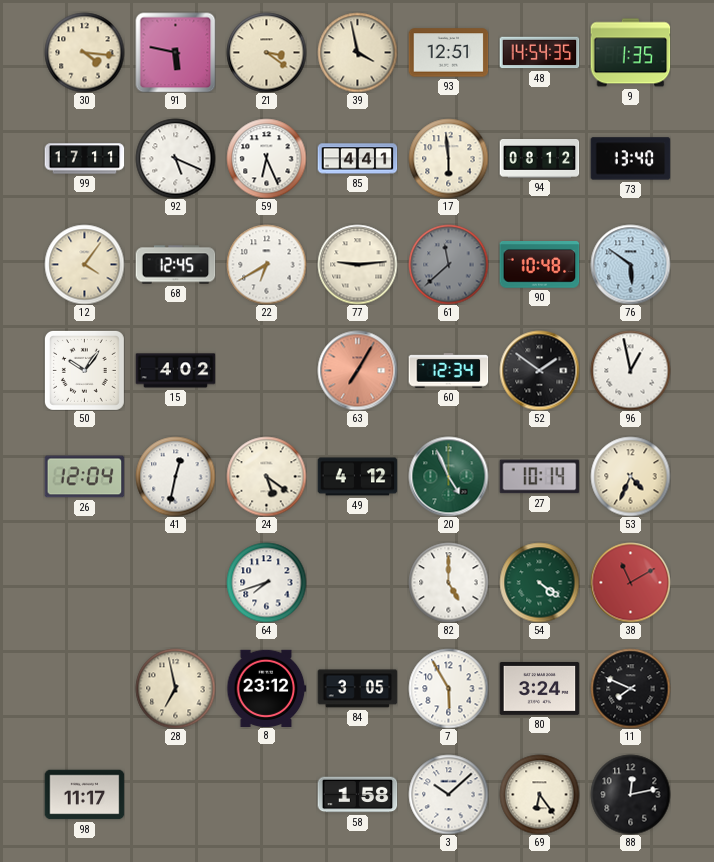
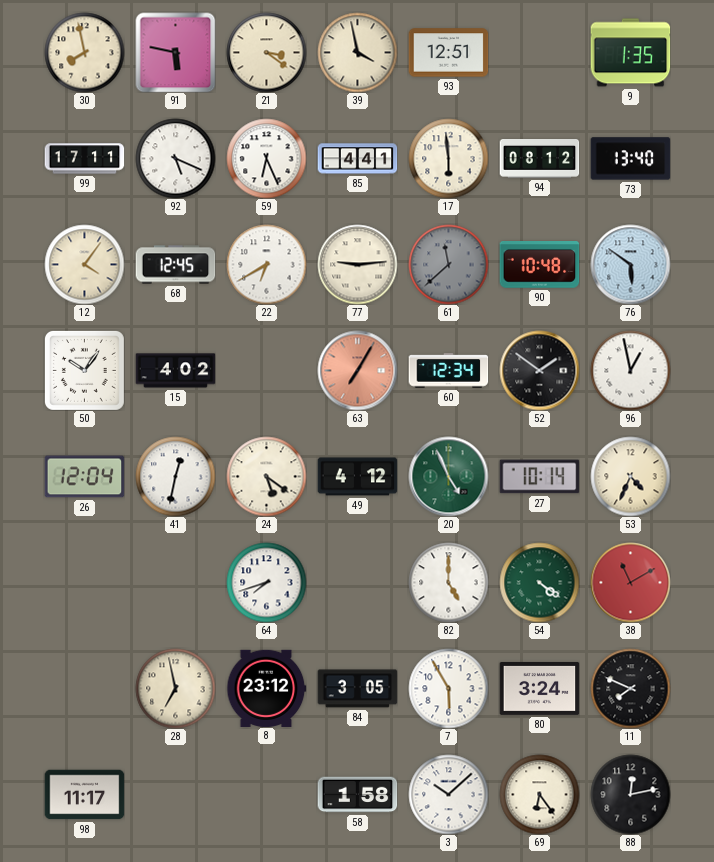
30: 4:16 -> 7:58 (84, 52)
48: 14:54 -> none (539, 53)
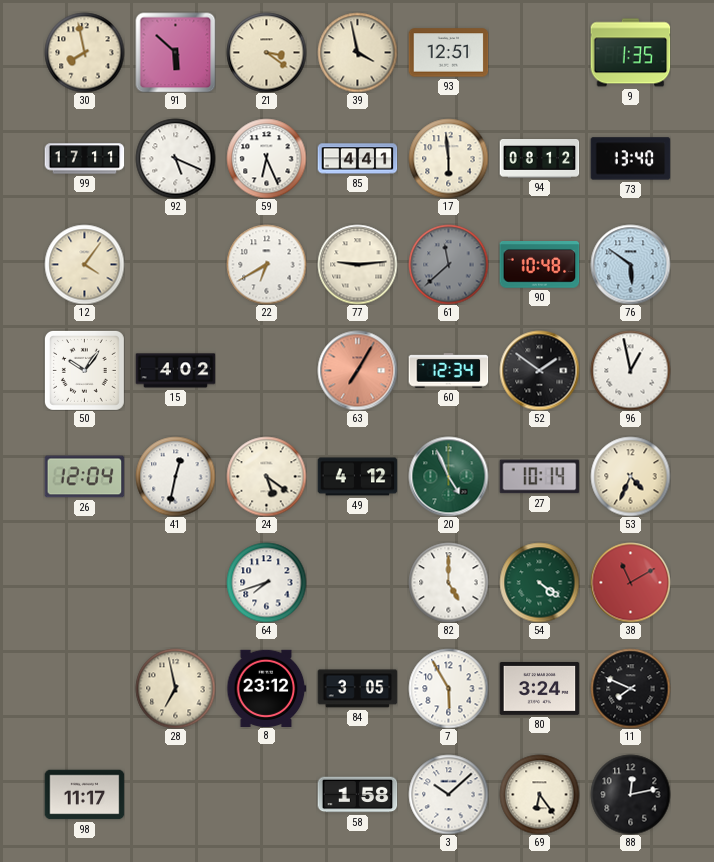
91: 5:47 -> 5:52 (175, 52)
68: 12:45 -> none (175, 265)
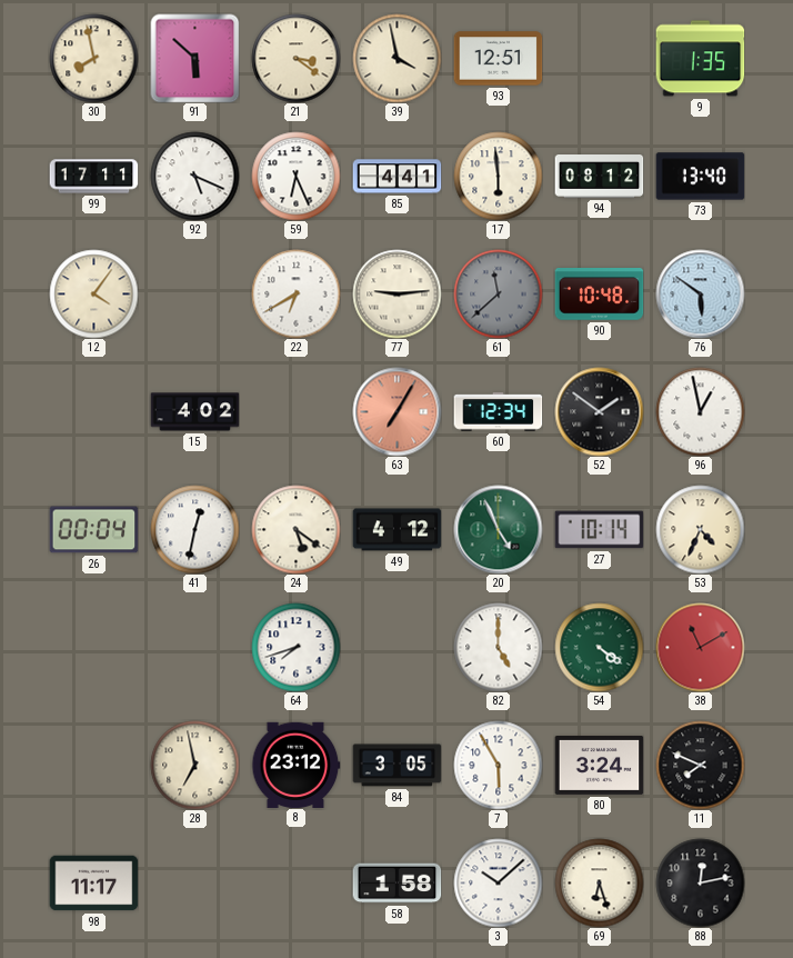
50: 10:06 -> none (84, 370)
26: 12:04 -> 00:04 (93, 530)
69: 6:24 -> 6:27 (599, 882)
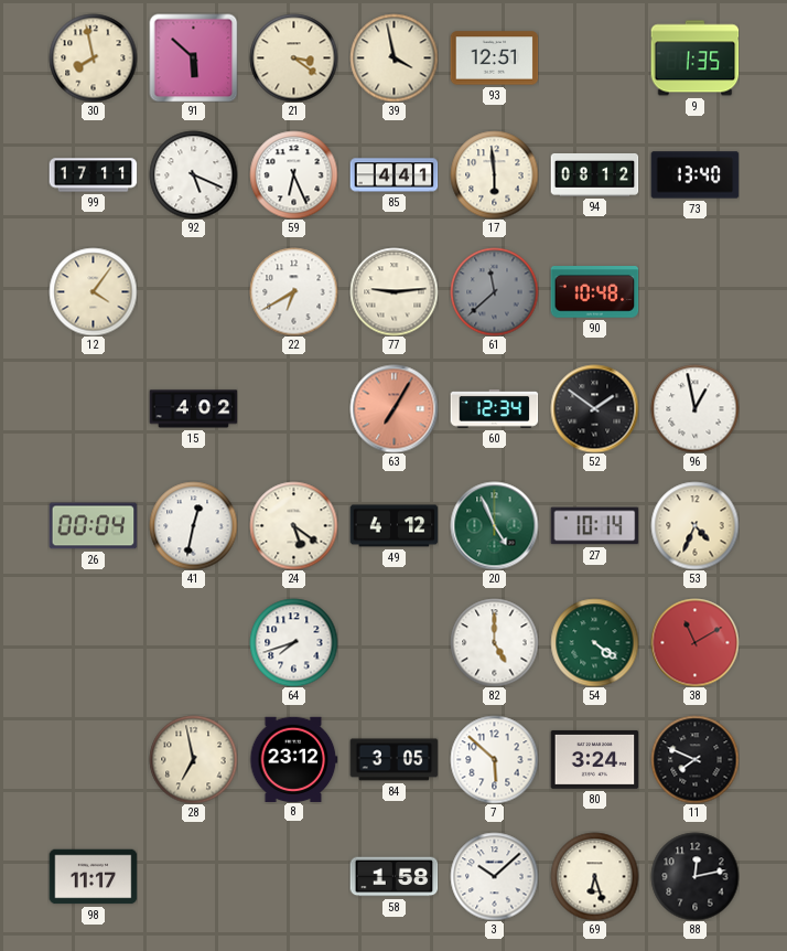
76: 5:51 -> none (700, 293)
7: 5:55 -> 5:52 (494, 759)
